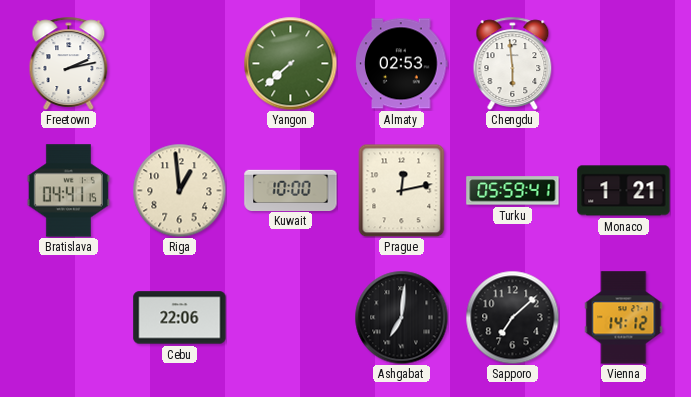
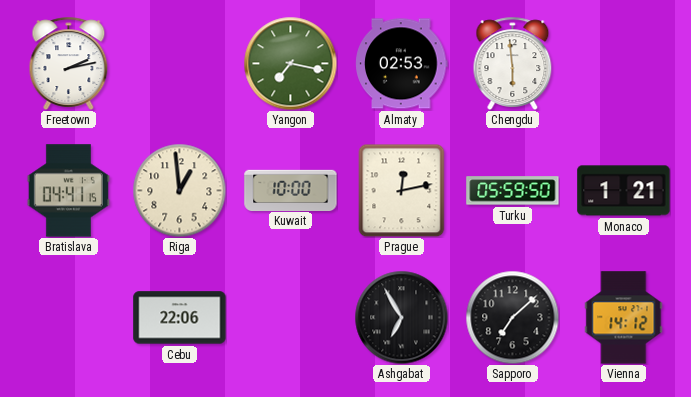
Yangon: 7:38 -> 7:17 (290, 63)
Turku: 05:59:41 -> 05:59:50 (513, 191)
Ashgabat: 7:01 -> 6:55 (401, 317)
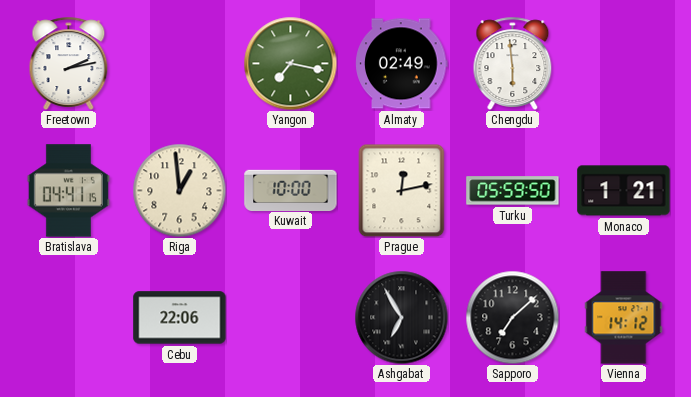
Almaty: 02:53 -> 02:49 (402, 64)
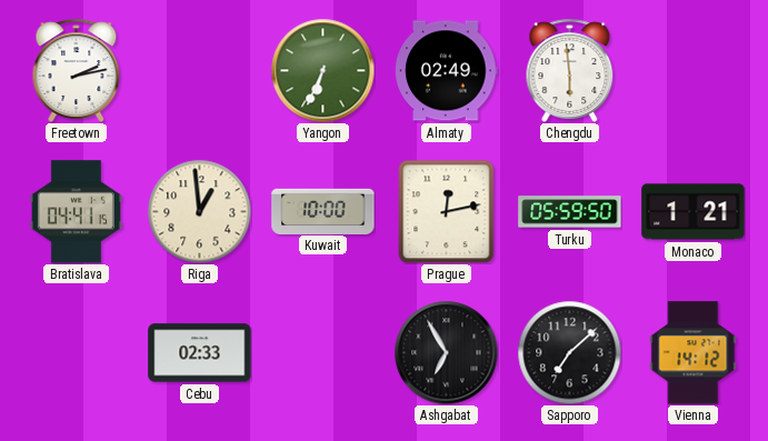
Yangon: 7:17 -> 6:34 (322, 70)
Cebu: 22:06 -> 02:33 (200, 353)
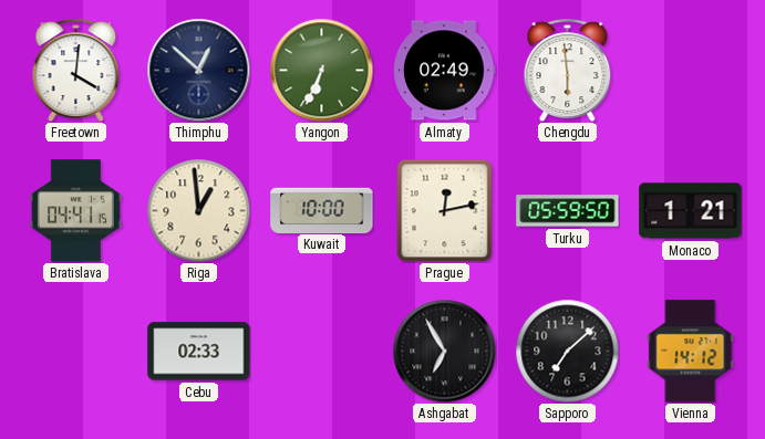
Freetown: 2:13 -> 4:01 (76, 70)
Thimphu: none -> 12:52 (198, 70)
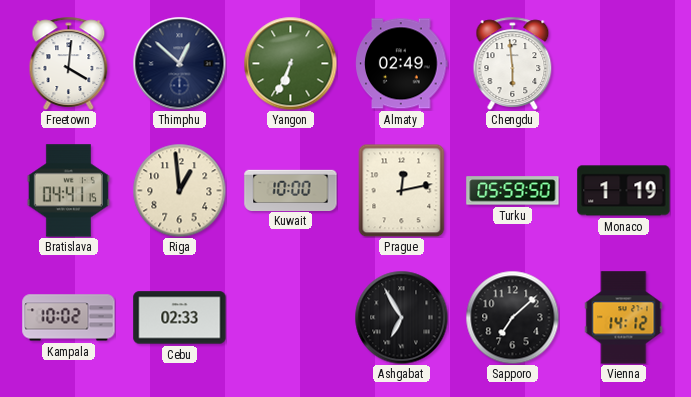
Monaco: 1:21 -> 1:19 (624, 191)
Kampala: none -> 10:02 (69, 318)
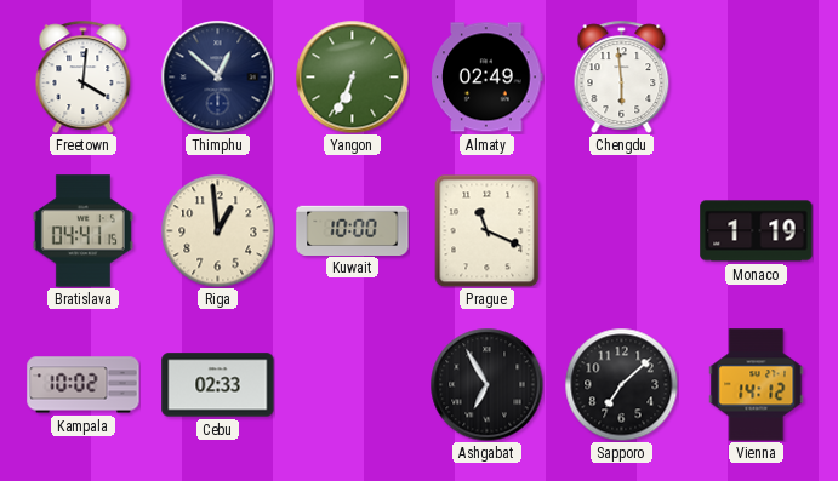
Prague: 12:13 -> 11:19 (488, 230)
Turku: 05:59 -> none (513, 191)
